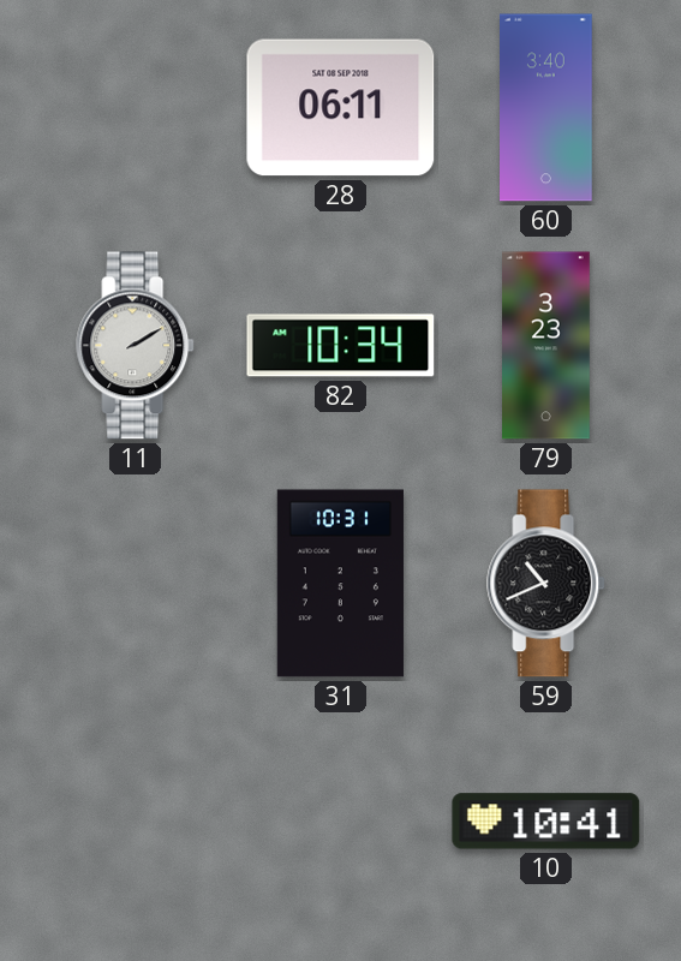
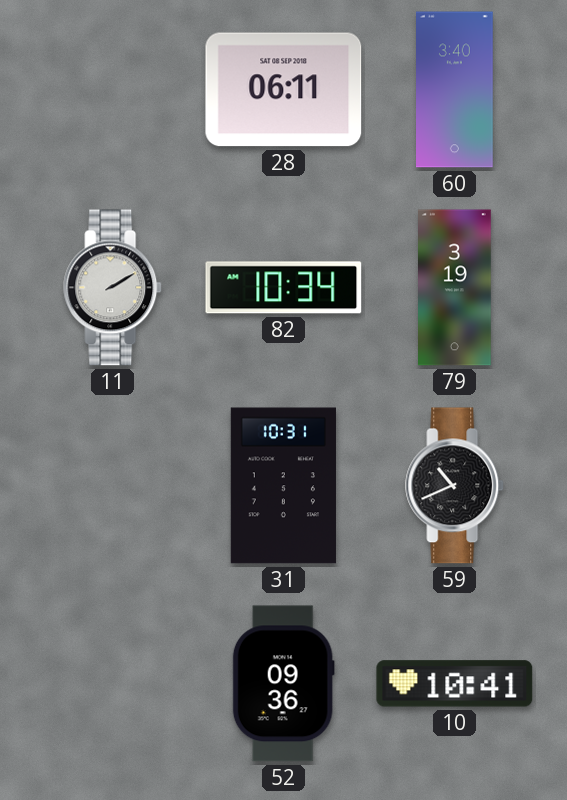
79: 3:23 -> 3:19 (455, 288)
52: none -> 09:36 (283, 684)
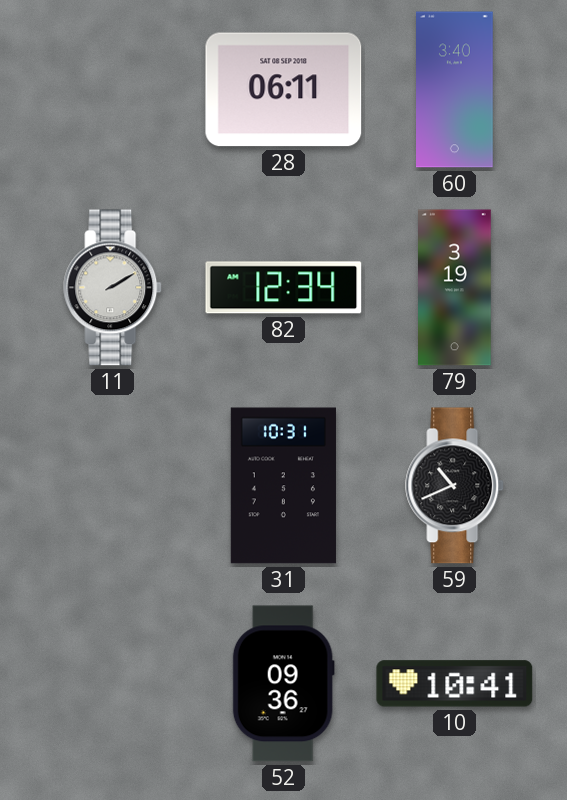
82: 10:34 -> 12:34 (284, 288)
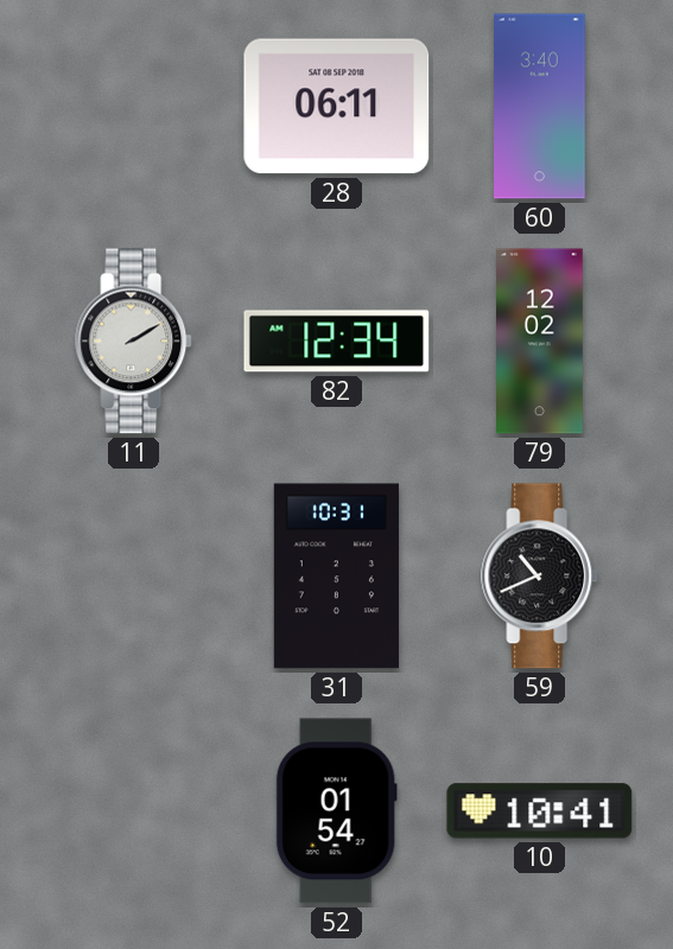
79: 3:19 -> 12:02 (540, 342)
52: 09:36 -> 01:54 (336, 811)
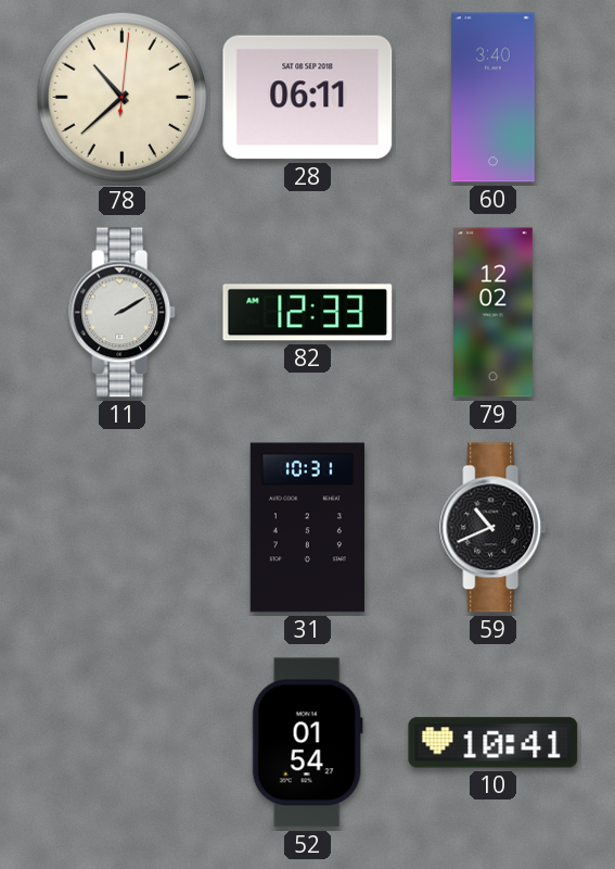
78: none -> 10:38 (123, 98)
82: 12:34 -> 12:33 (308, 313)
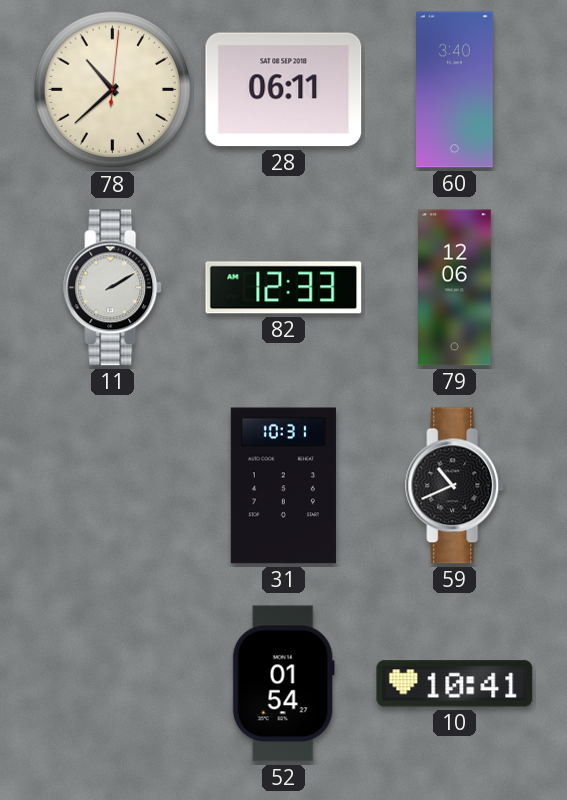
79: 12:02 -> 12:06 (455, 288)
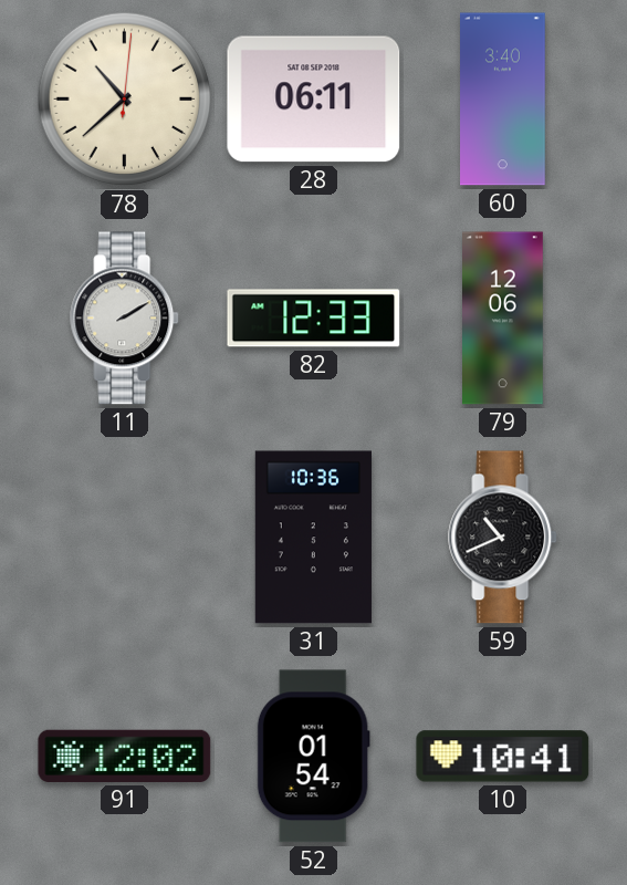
31: 10:31 -> 10:36 (313, 538)
91: none -> 12:02 (125, 756)
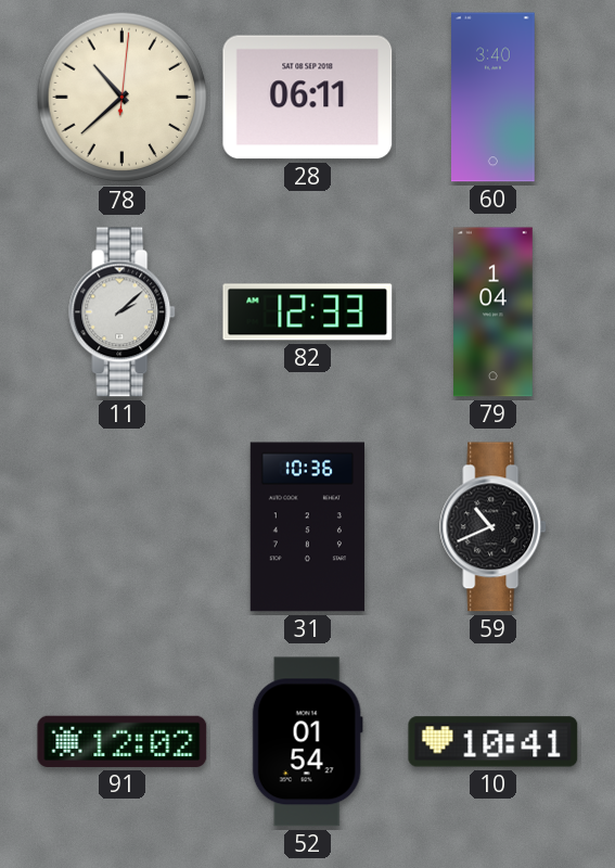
11: 2:10 -> 2:08 (123, 312)
79: 12:06 -> 1:04 (494, 312)
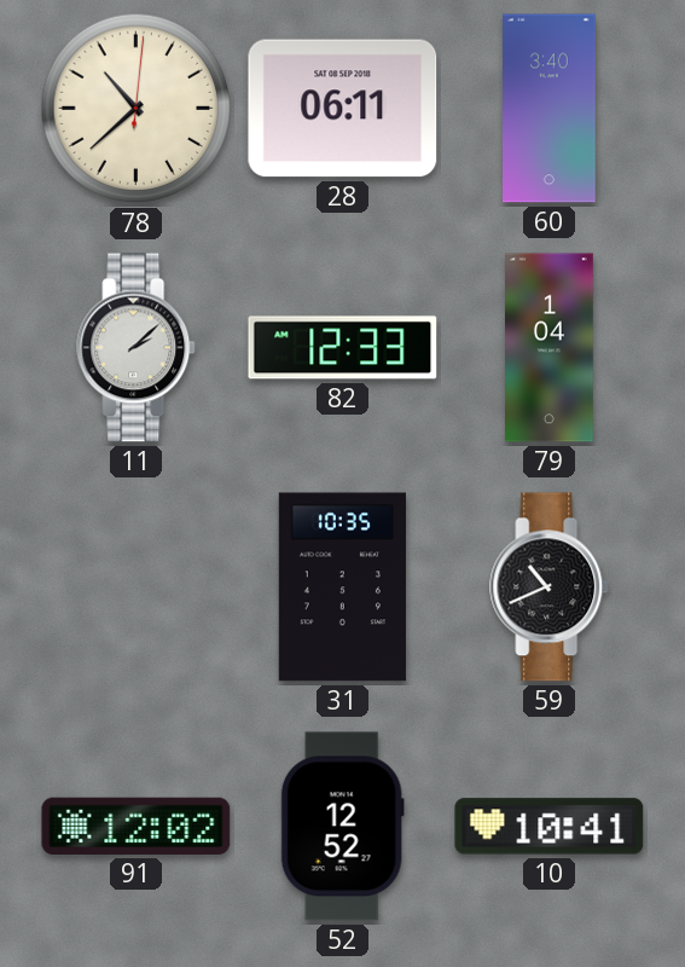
31: 10:36 -> 10:35 (342, 587)
52: 01:54 -> 12:52 (342, 827)
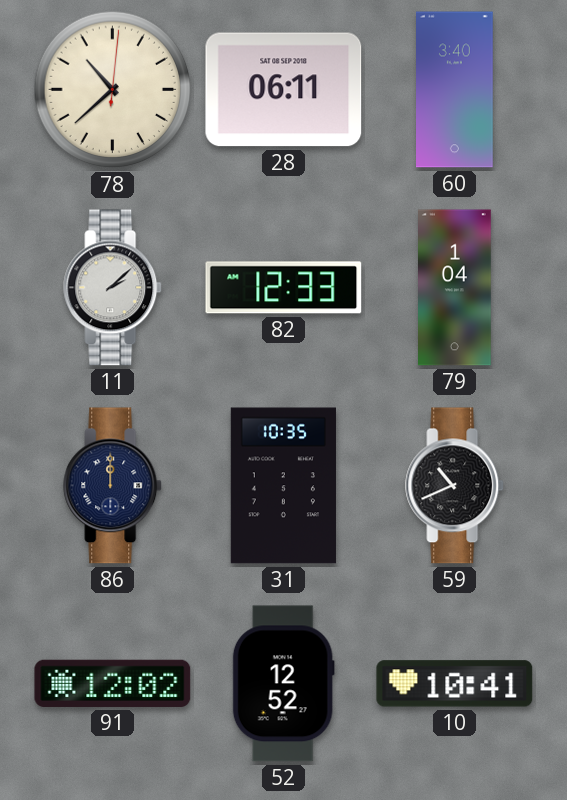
86: none -> 12:00 (113, 486)
